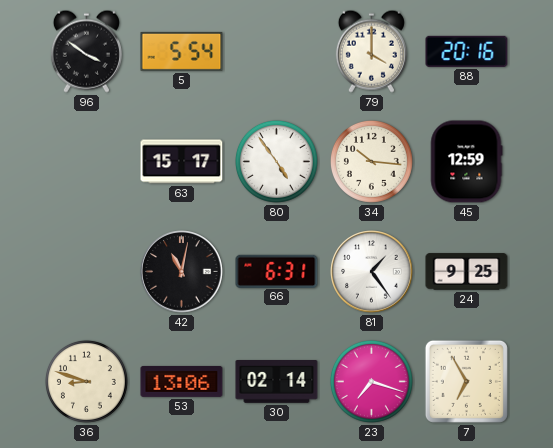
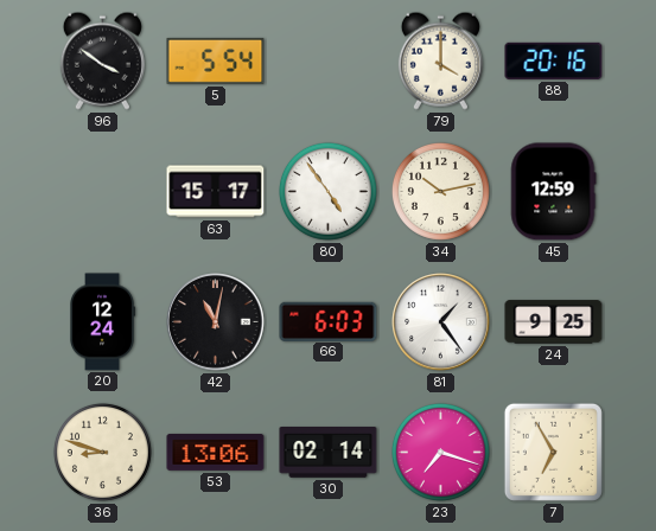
34: 10:16 -> 10:13 (440, 191)
20: none -> 12:24 (103, 322)
66: 6:31 -> 6:03 (329, 321)
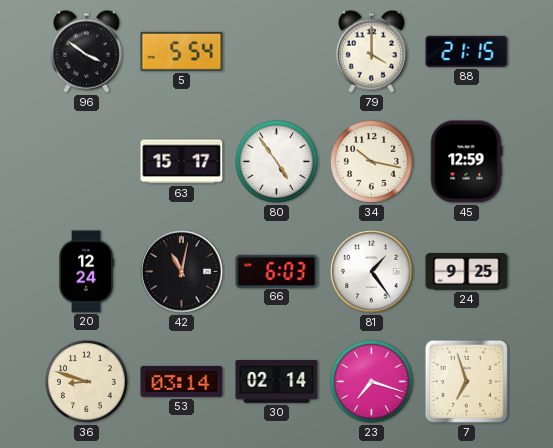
88: 20:16 -> 21:15 (467, 51)
34: 10:13 -> 10:17 (371, 161)
53: 13:06 -> 03:14 (182, 381)
7: 6:55 -> 6:57 (466, 381)
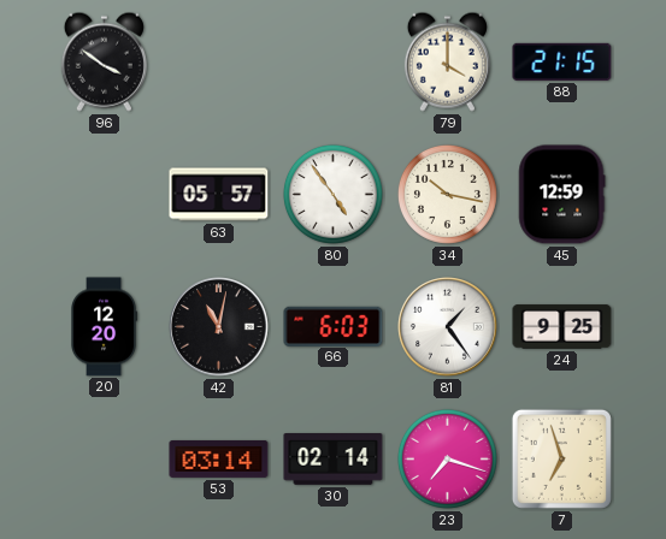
5: 5:54 -> none (182, 51)
63: 15:17 -> 05:57 (219, 195)
20: 12:24 -> 12:20 (105, 327)
36: 8:48 -> none (86, 381)
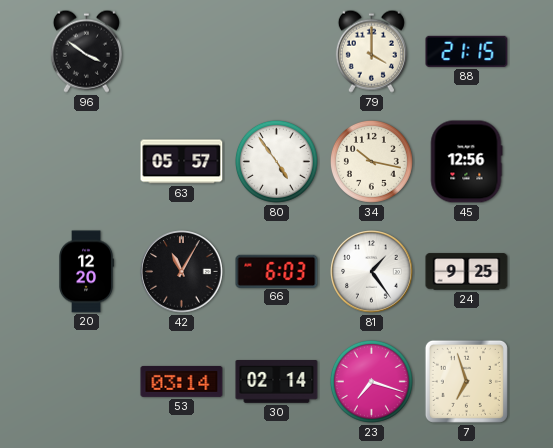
45: 12:59 -> 12:56 (466, 162)
42: 11:02 -> 11:05 (182, 272)
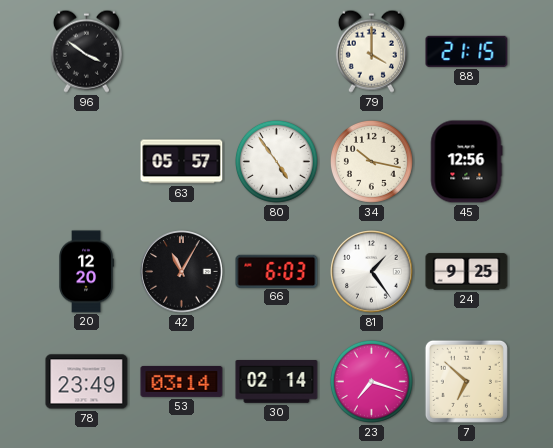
78: none -> 23:49 (87, 382)
7: 6:57 -> 6:52 (466, 381)
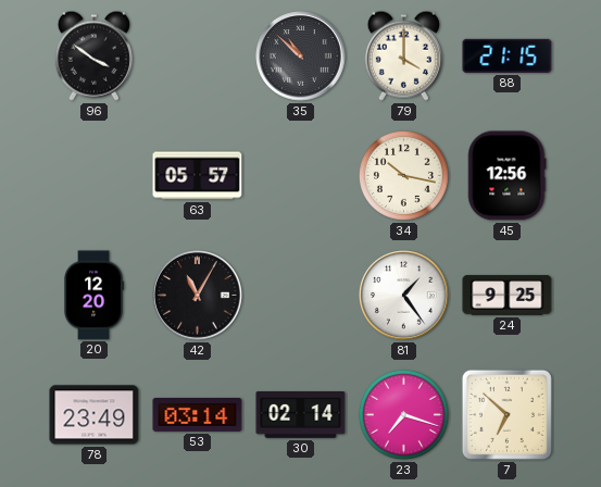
35: none -> 10:52 (301, 57)
80: 4:54 -> none (276, 161)
66: 6:03 -> none (277, 271)
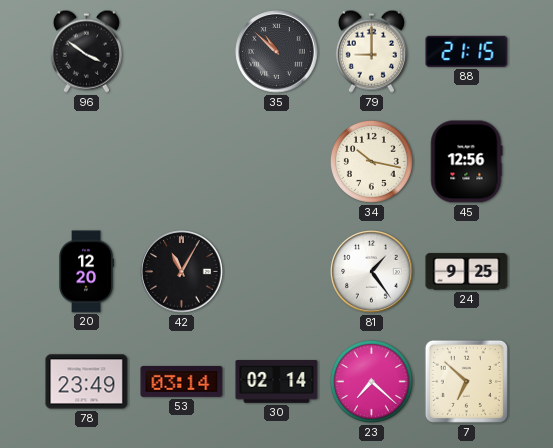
79: 4:00 -> 9:00 (371, 51)
63: 05:57 -> none (198, 176)
23: 7:18 -> 7:22 (371, 381)
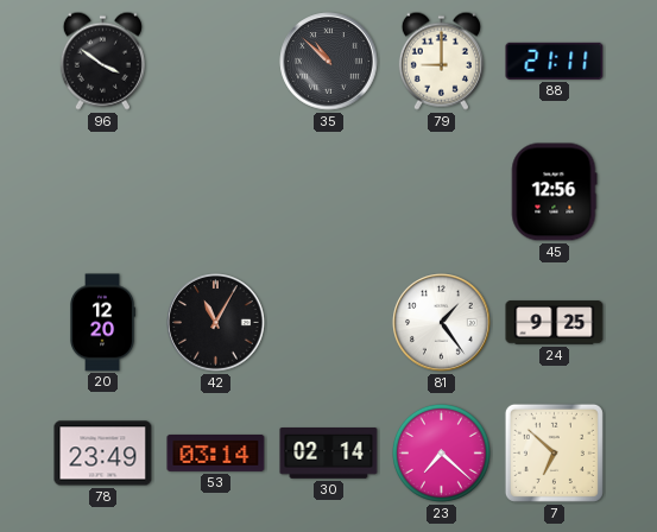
88: 21:15 -> 21:11 (555, 61)
34: 10:17 -> none (371, 161)
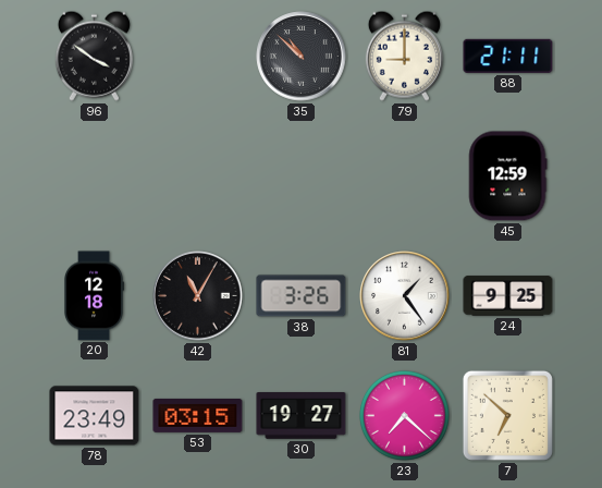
45: 12:56 -> 12:59 (507, 176)
20: 12:20 -> 12:18 (95, 296)
38: none -> 3:26 (302, 296)
53: 03:14 -> 03:15 (198, 415)
30: 02:14 -> 19:27 (302, 416)
